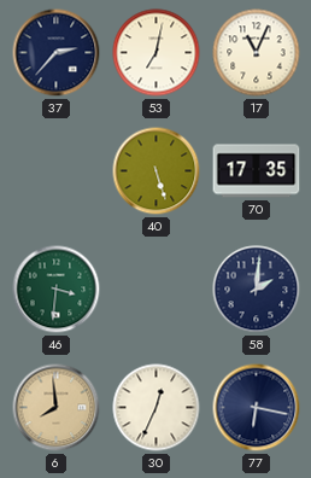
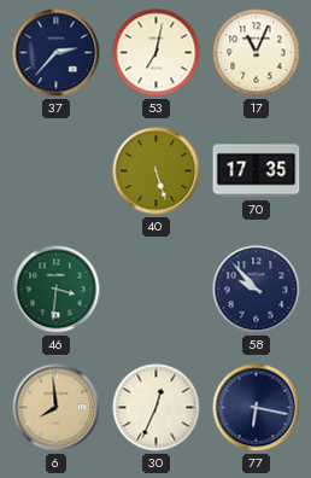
58: 2:01 -> 9:53 (257, 290)
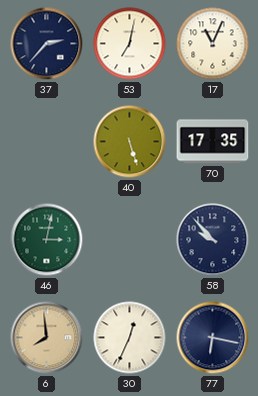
46: 3:31 -> 3:02 (47, 240)
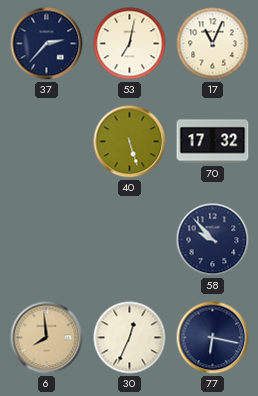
70: 17:35 -> 17:32 (213, 142)
46: 3:02 -> none (47, 240)
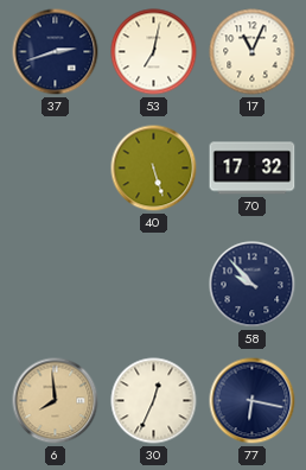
37: 2:37 -> 2:42 (56, 52)
